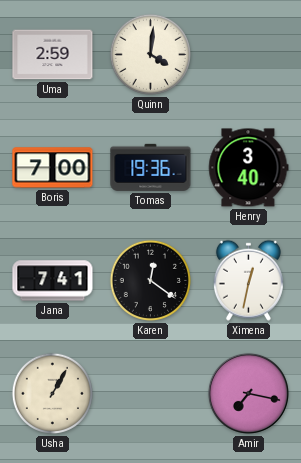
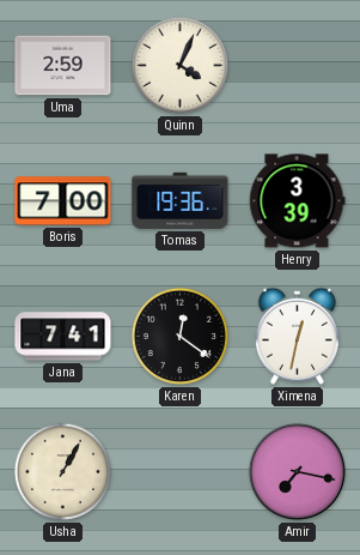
Quinn: 4:01 -> 4:04 (179, 65)
Henry: 3:40 -> 3:39 (298, 201)
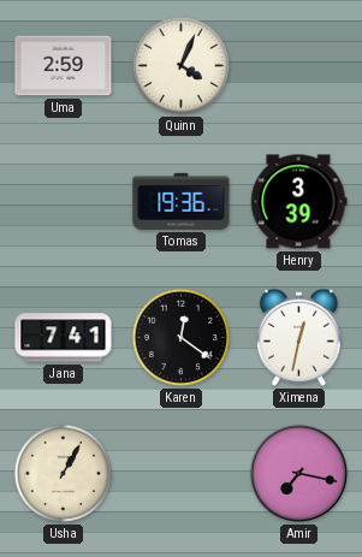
Boris: 7:00 -> none (63, 201)
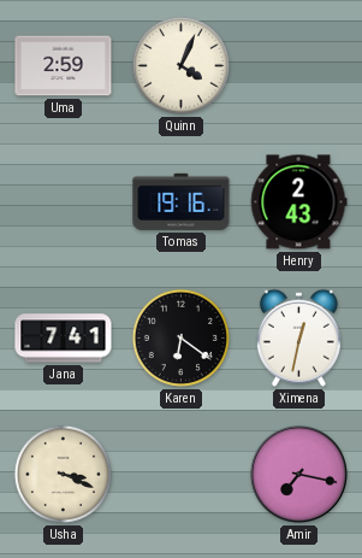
Tomas: 19:36 -> 19:16 (182, 201)
Henry: 3:39 -> 2:43 (299, 202)
Karen: 12:21 -> 6:21 (180, 337)
Usha: 1:05 -> 3:19 (63, 474)
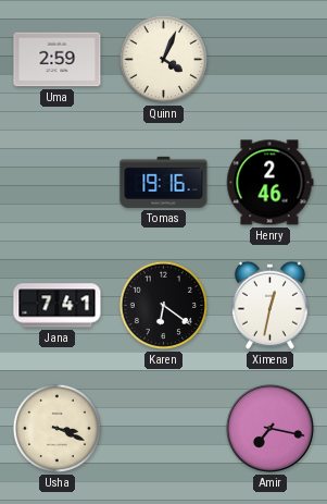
Henry: 2:43 -> 2:46 (271, 183)
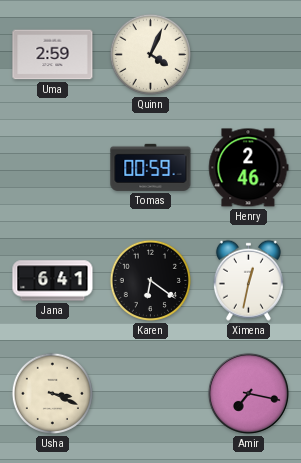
Tomas: 19:16 -> 00:59 (151, 167)
Jana: 7:41 -> 6:41 (53, 281)
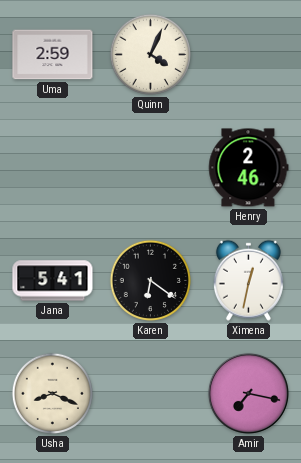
Tomas: 00:59 -> none (151, 167)
Jana: 6:41 -> 5:41 (53, 281)
Usha: 3:19 -> 8:19 (52, 393)
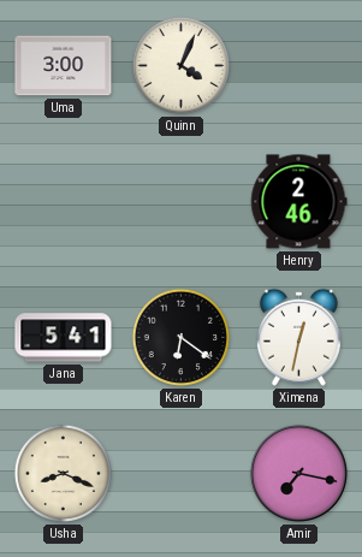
Uma: 2:59 -> 3:00 (64, 66)
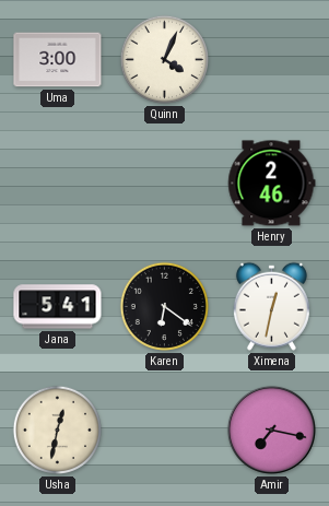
Usha: 8:19 -> 12:32 (57, 429)
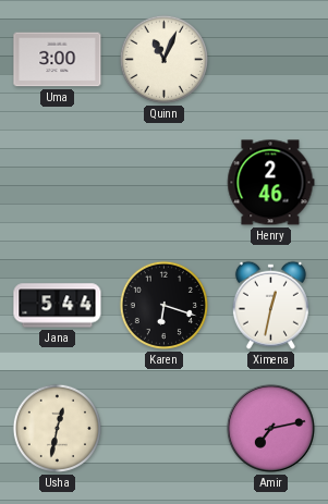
Quinn: 4:04 -> 11:04 (163, 59)
Jana: 5:41 -> 5:44 (58, 306)
Karen: 6:21 -> 6:18 (163, 305)
Amir: 7:17 -> 7:13 (270, 428)
